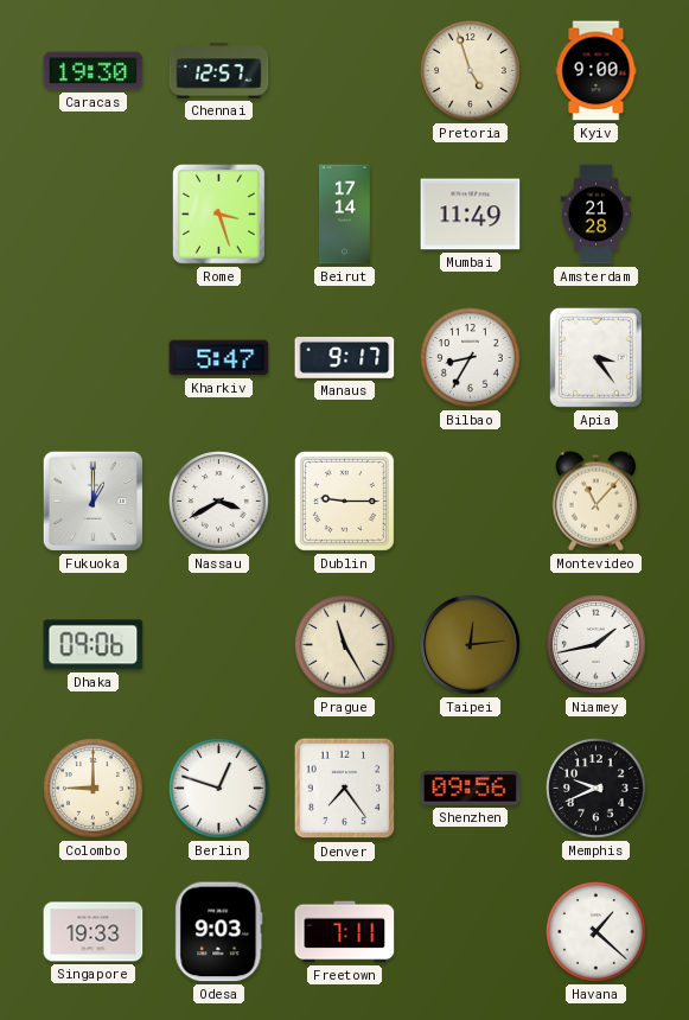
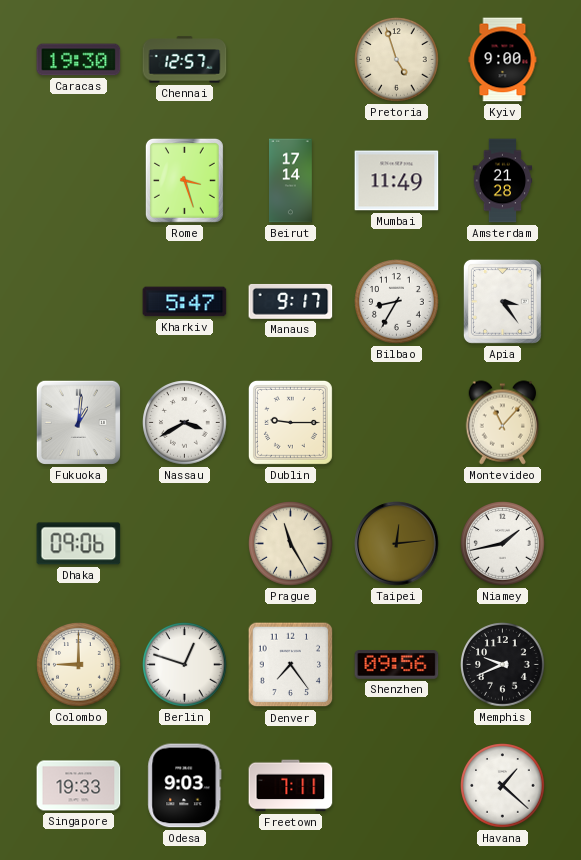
Fukuoka: 1:00 -> 1:01 (78, 422)
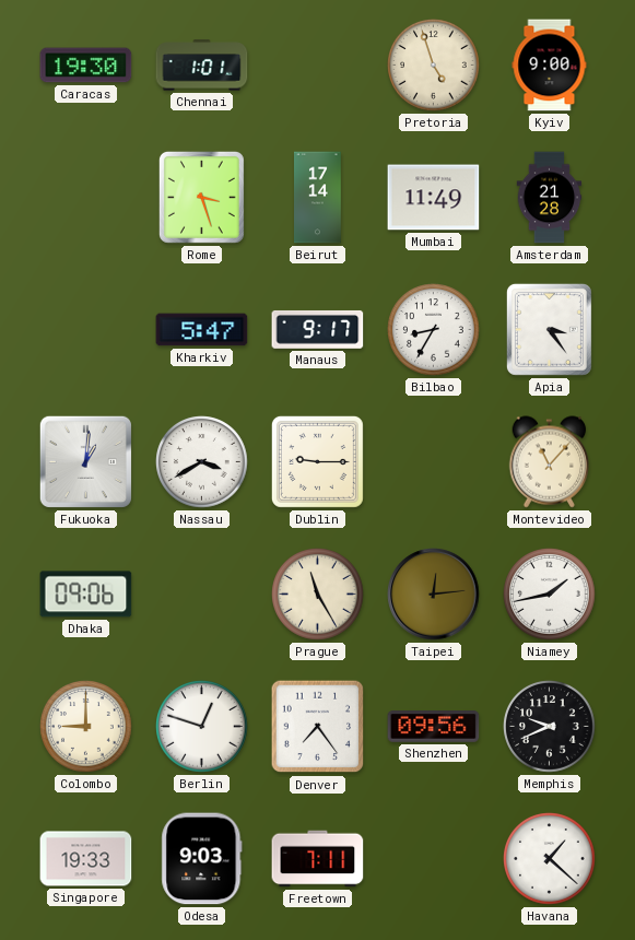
Chennai: 12:57 -> 1:01 (202, 66)
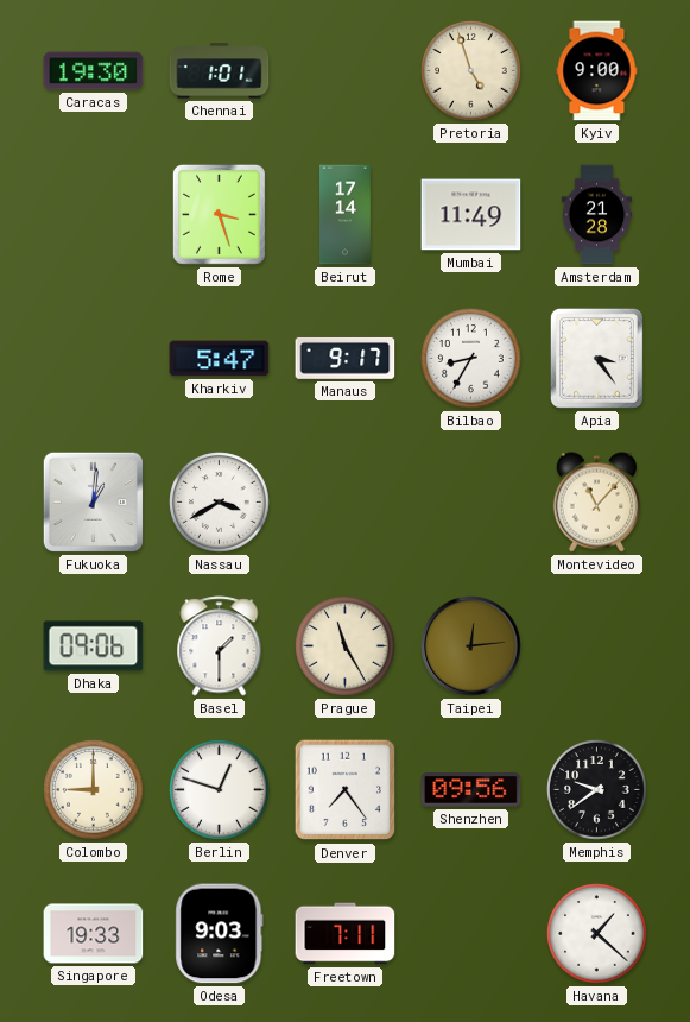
Dublin: 9:15 -> none (317, 461)
Basel: none -> 1:30 (220, 646)
Niamey: 1:43 -> none (550, 595)
Memphis: 9:41 -> 9:39 (597, 790)
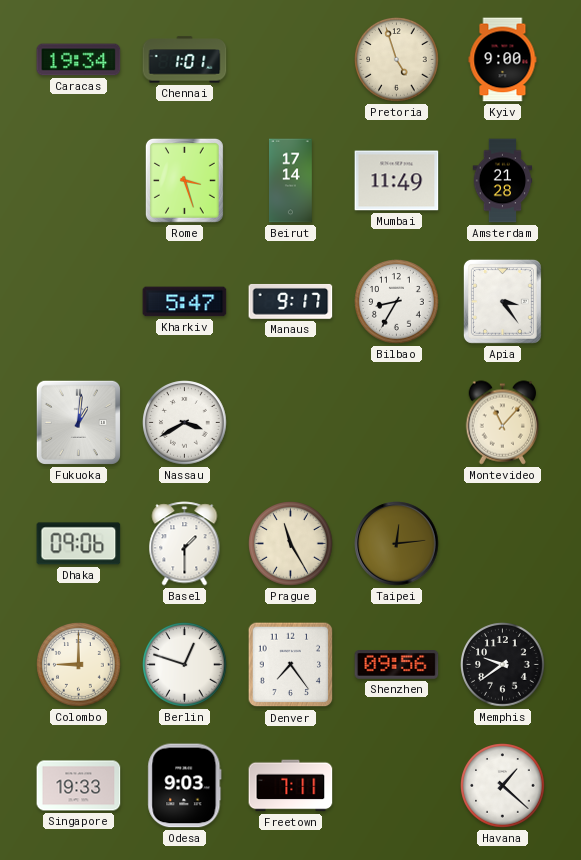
Caracas: 19:30 -> 19:34 (79, 60)
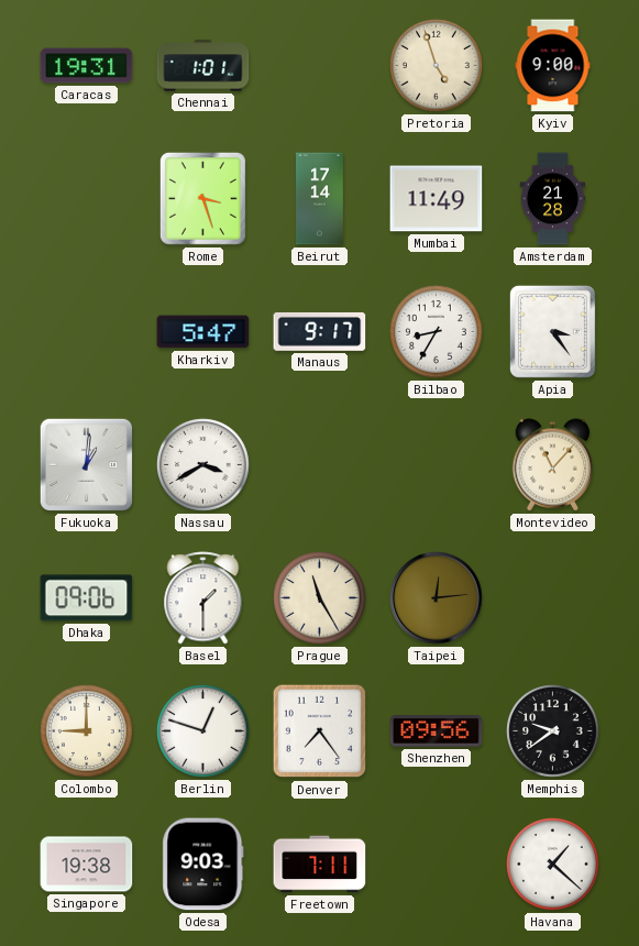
Caracas: 19:34 -> 19:31 (87, 66)
Singapore: 19:33 -> 19:38 (87, 865)
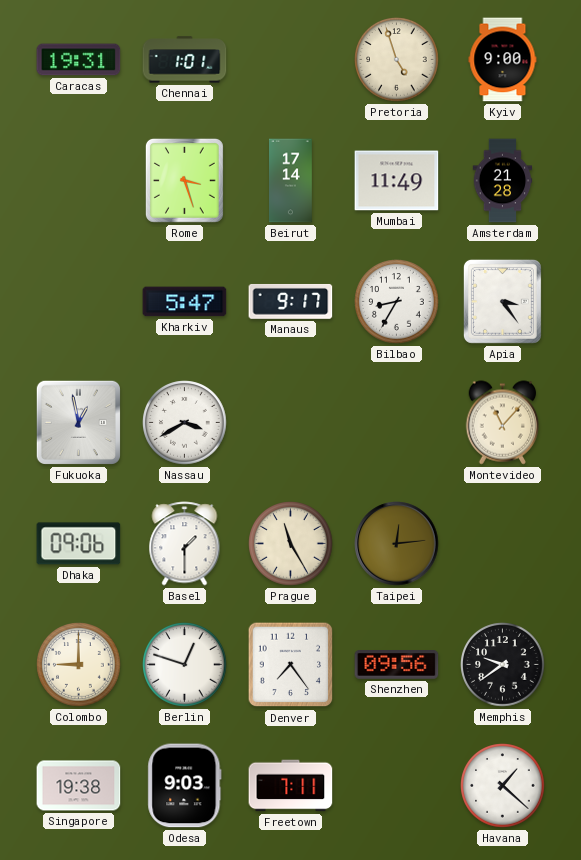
Fukuoka: 1:01 -> 12:58 (78, 422)
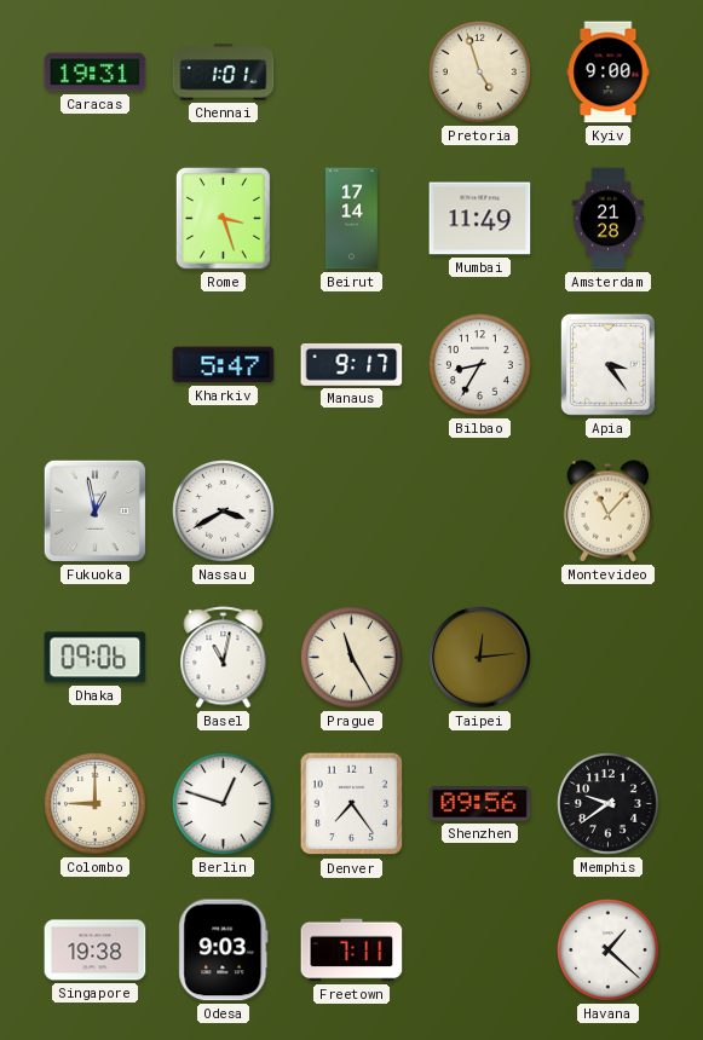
Basel: 1:30 -> 11:02 (224, 658)
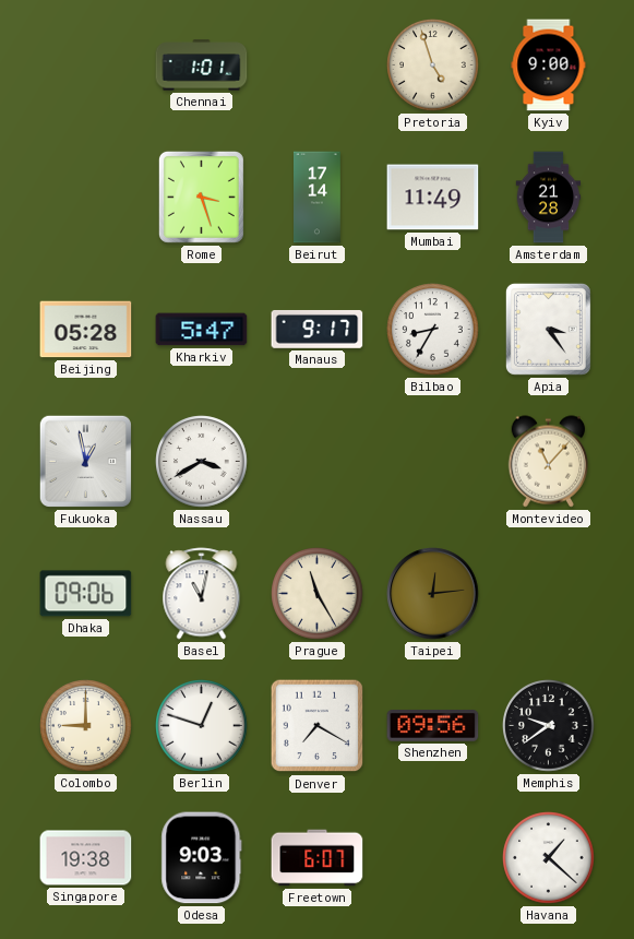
Caracas: 19:31 -> none (96, 73)
Beijing: none -> 05:28 (86, 330)
Denver: 7:24 -> 7:20 (318, 726)
Freetown: 7:11 -> 6:07 (318, 858)
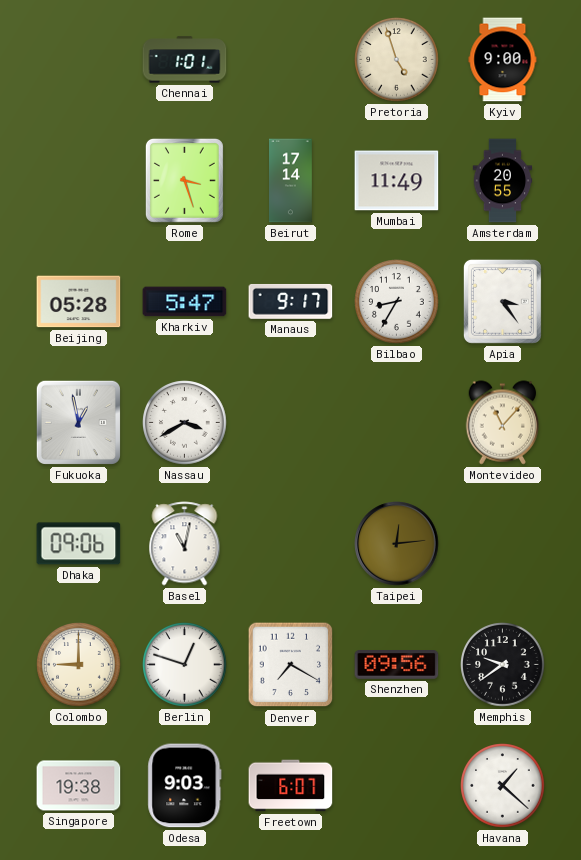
Amsterdam: 21:28 -> 20:55 (503, 181)
Prague: 11:25 -> none (318, 594)
